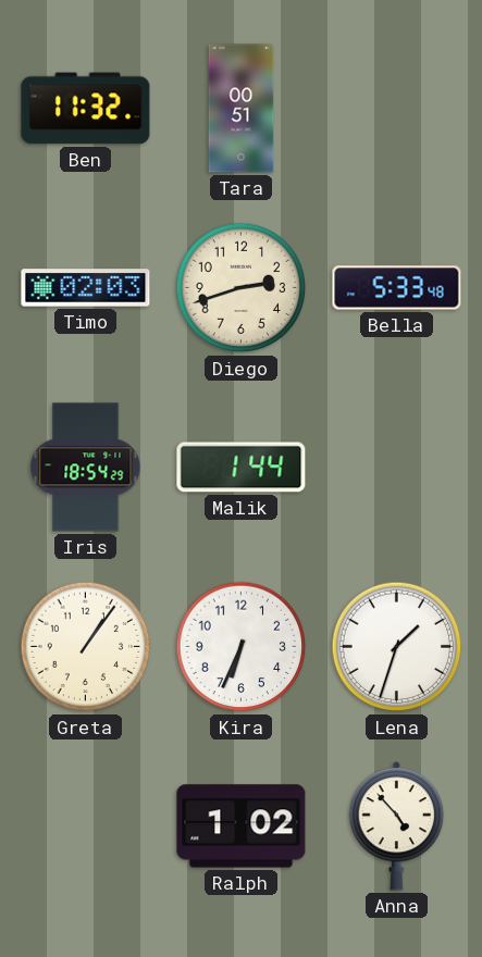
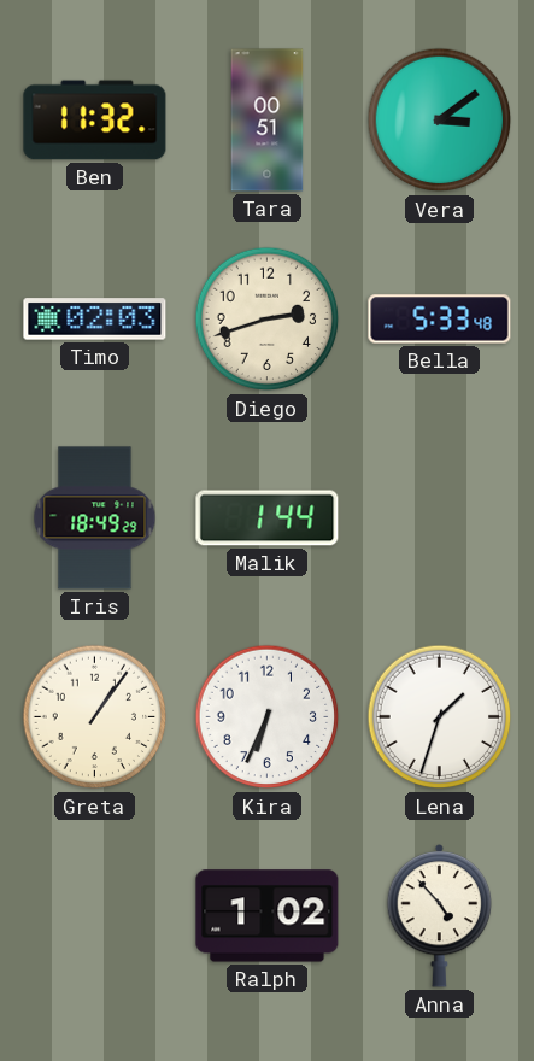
Vera: none -> 3:09 (440, 121)
Iris: 18:54 -> 18:49 (95, 518)
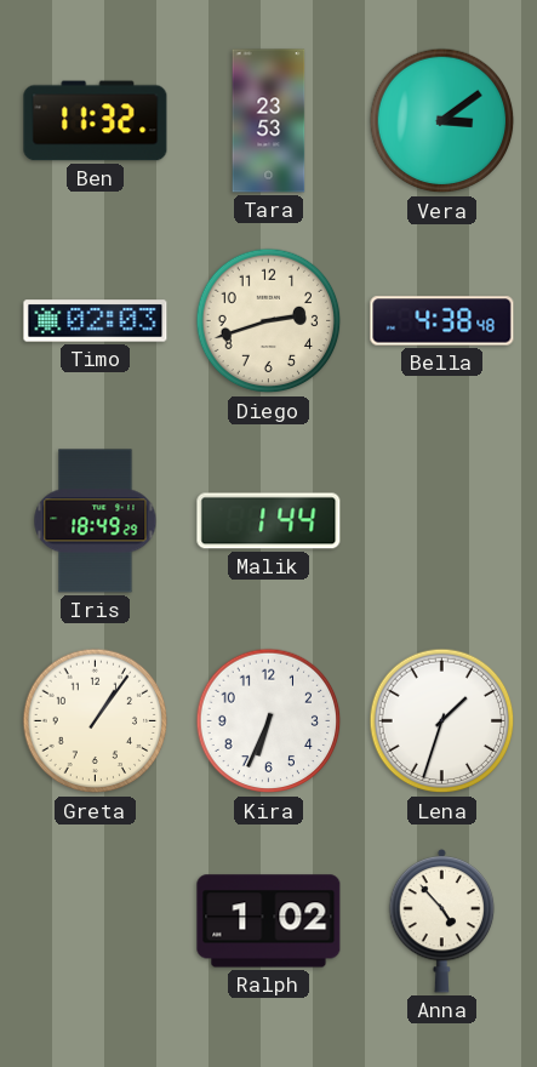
Tara: 00:51 -> 23:53 (269, 121)
Bella: 5:33 -> 4:38 (442, 321)
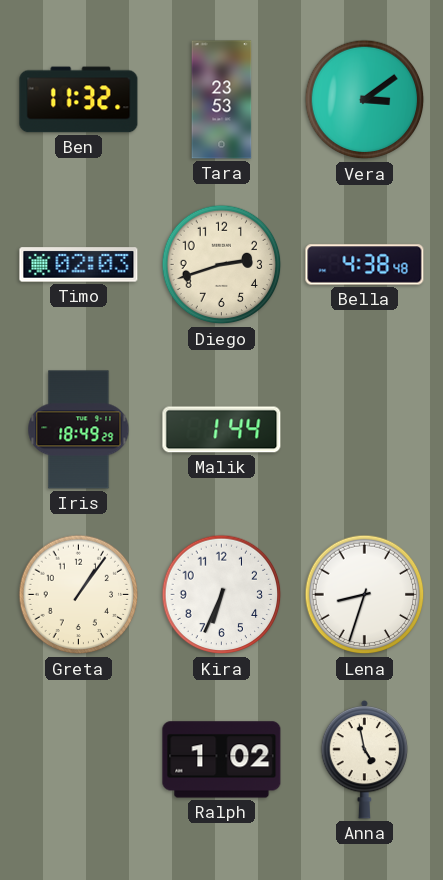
Lena: 1:33 -> 8:33 (365, 595)
Anna: 4:53 -> 4:58 (365, 759)
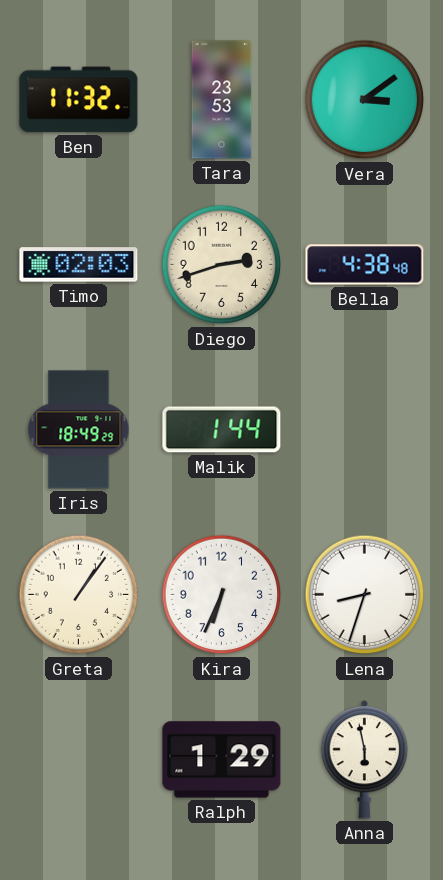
Ralph: 1:02 -> 1:29 (222, 760)
Anna: 4:58 -> 5:58 (365, 759)
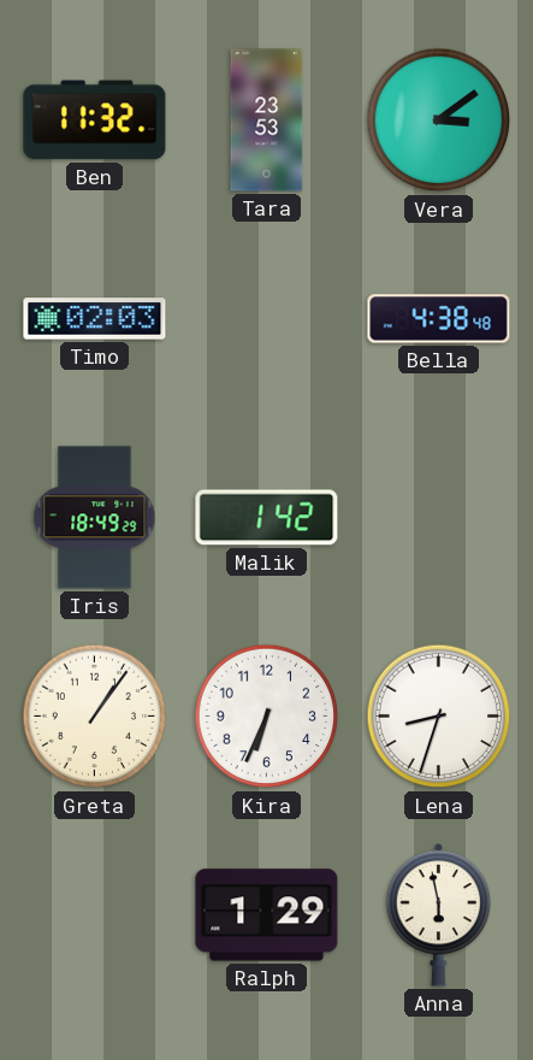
Diego: 2:42 -> none (222, 265)
Malik: 1:44 -> 1:42 (267, 518)
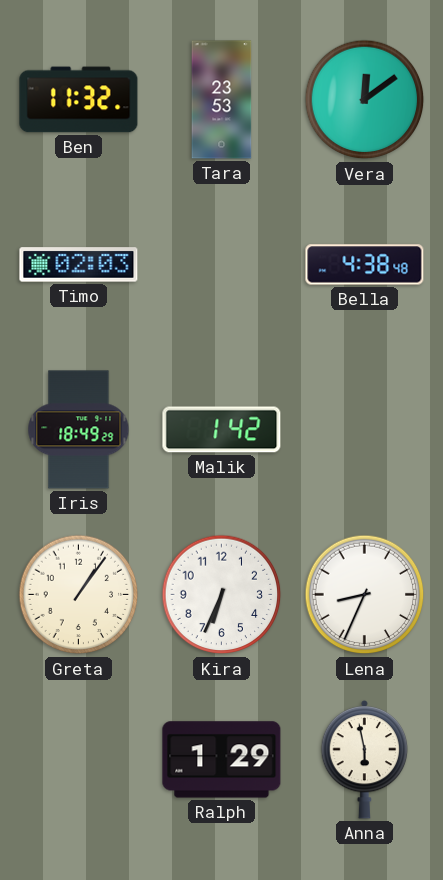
Vera: 3:09 -> 12:09 (365, 100)
Lena: 8:33 -> 8:34 (365, 595)
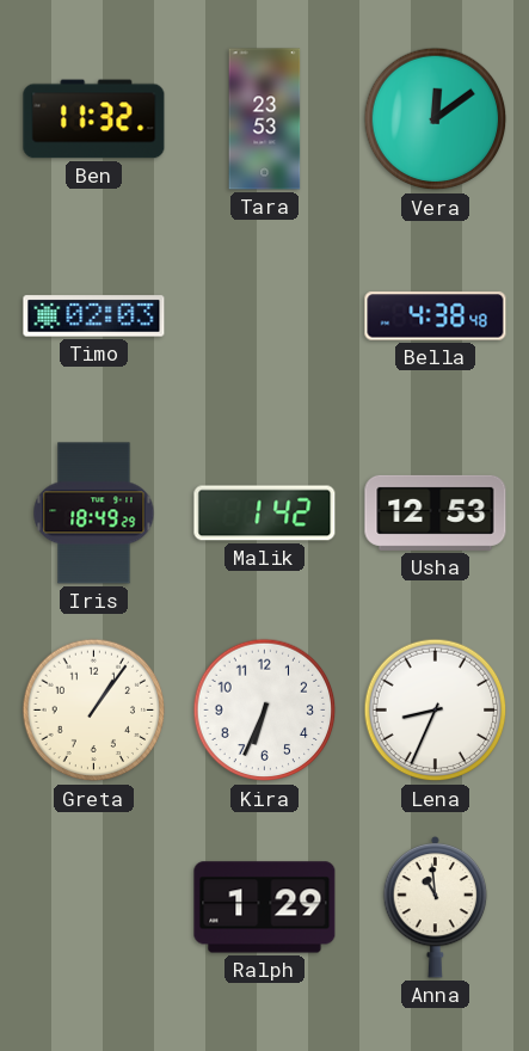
Usha: none -> 12:53 (436, 512)
Anna: 5:58 -> 10:59 (436, 906)
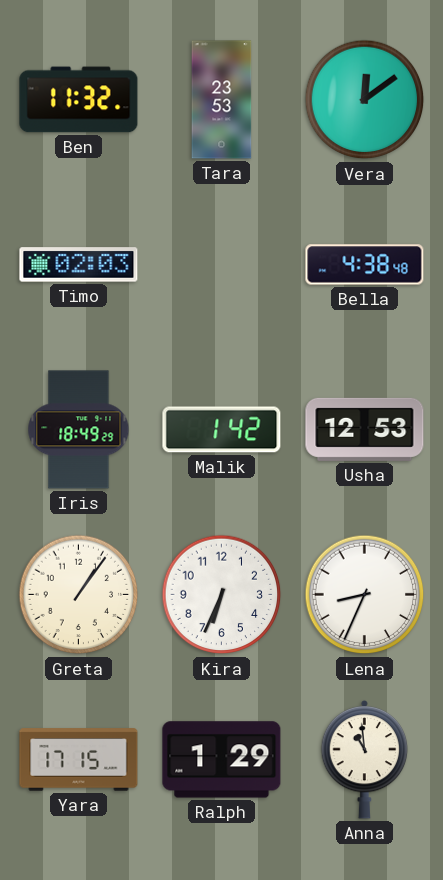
Yara: none -> 17:15 (79, 760)
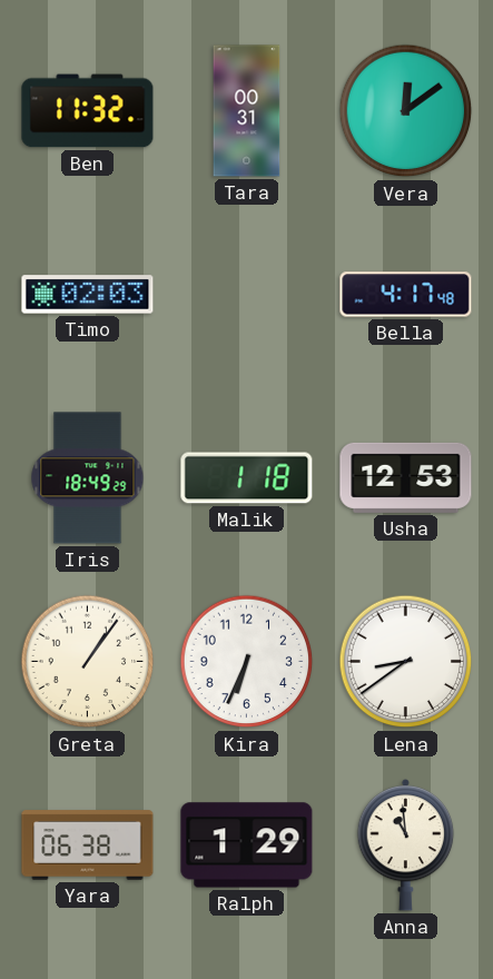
Tara: 23:53 -> 00:31 (247, 111)
Bella: 4:38 -> 4:17 (406, 295)
Malik: 1:42 -> 1:18 (247, 478)
Lena: 8:34 -> 8:39 (406, 662)
Yara: 17:15 -> 06:38 (88, 845)
